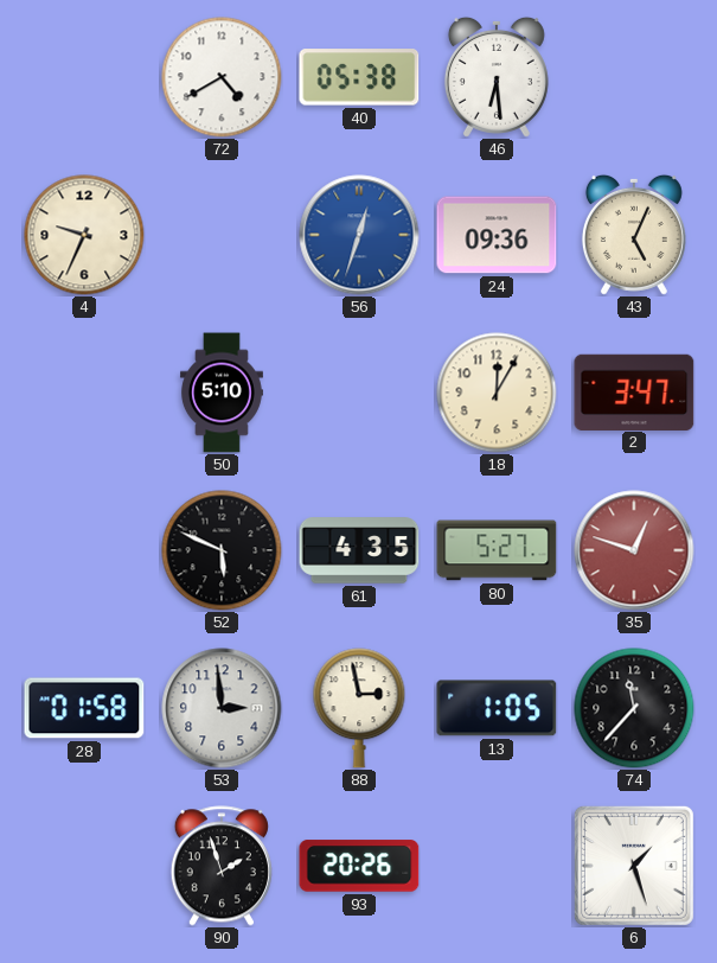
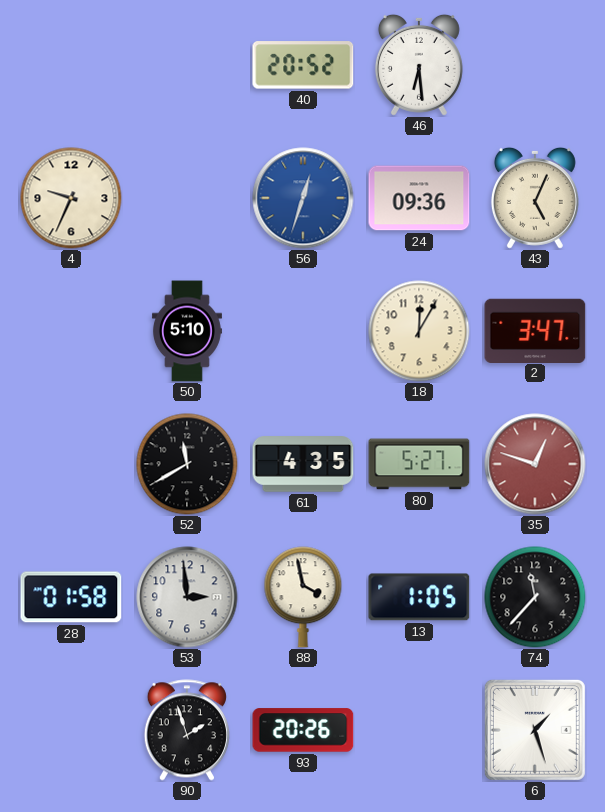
72: 4:40 -> none (222, 77)
40: 05:38 -> 20:52 (303, 65)
52: 5:49 -> 11:40 (187, 464)
88: 2:58 -> 3:58 (303, 597)
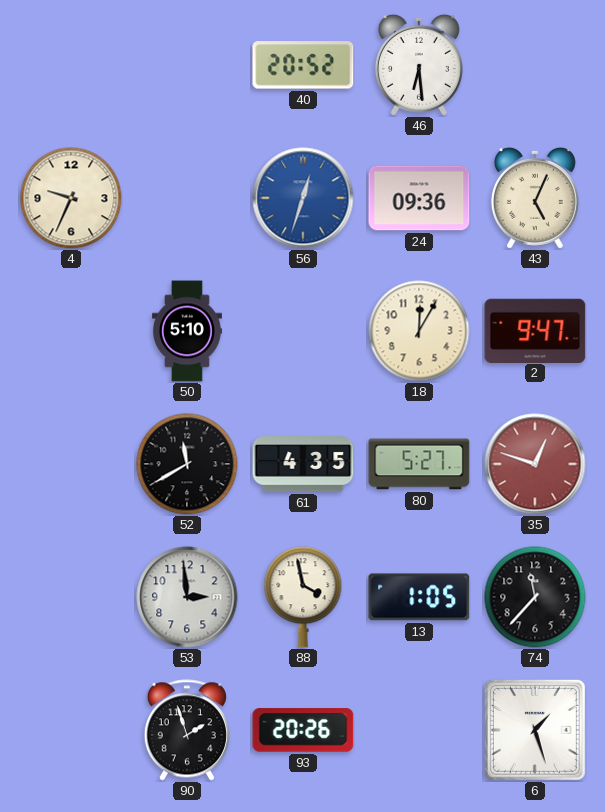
2: 3:47 -> 9:47 (535, 330)
28: 01:58 -> none (71, 597)
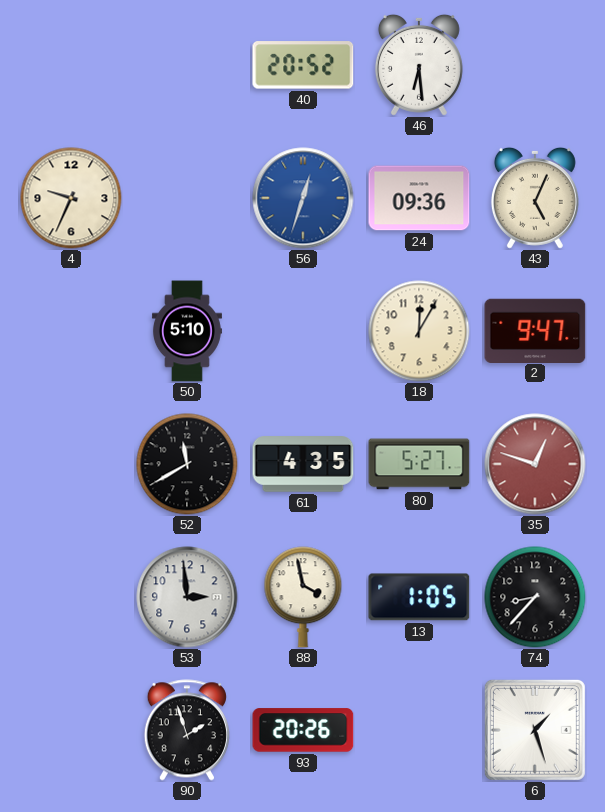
74: 11:37 -> 8:37 (535, 597)
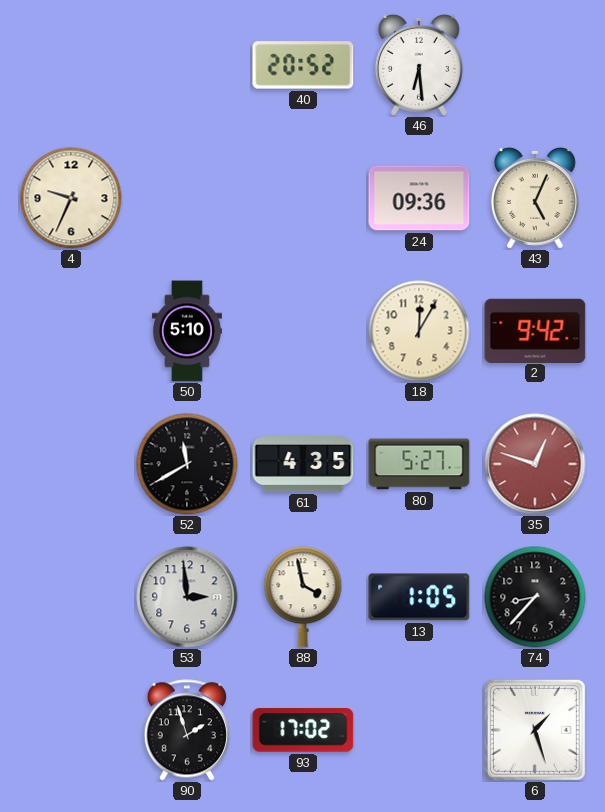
56: 12:33 -> none (303, 198)
2: 9:47 -> 9:42 (535, 330)
93: 20:26 -> 17:02 (303, 730)
